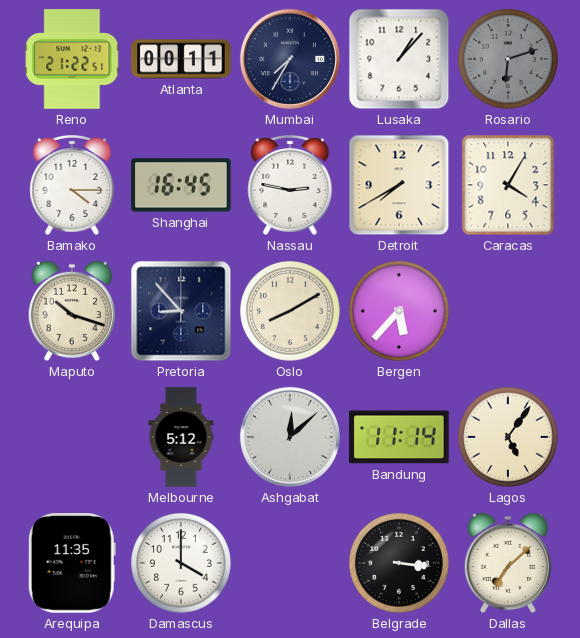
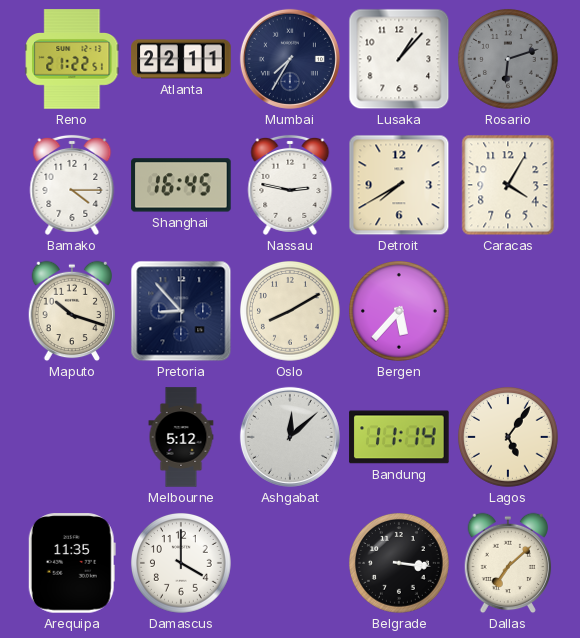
Atlanta: 00:11 -> 22:11 (181, 59)
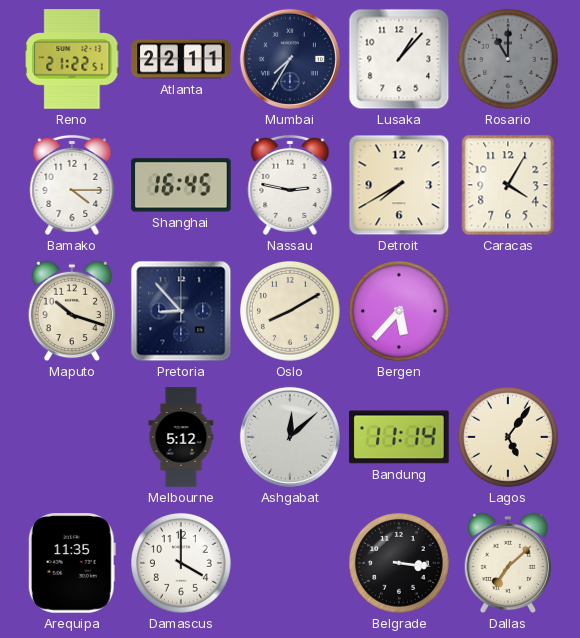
Rosario: 6:12 -> 11:00 (508, 59)
